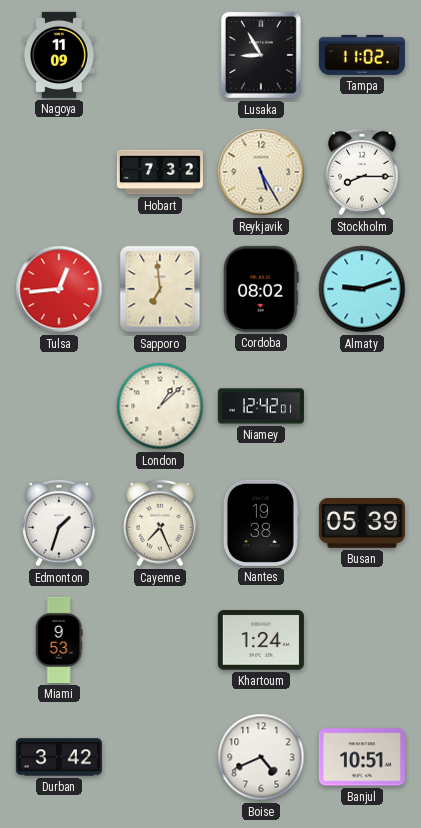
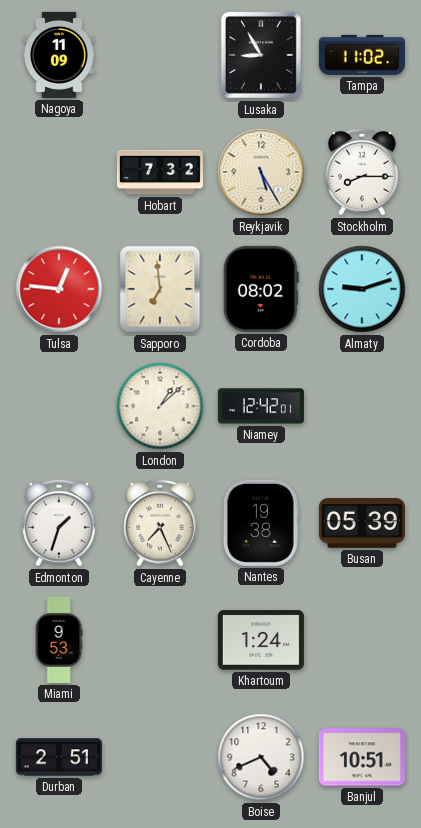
Tulsa: 12:44 -> 12:46 (59, 289)
Durban: 3:42 -> 2:51 (59, 757)
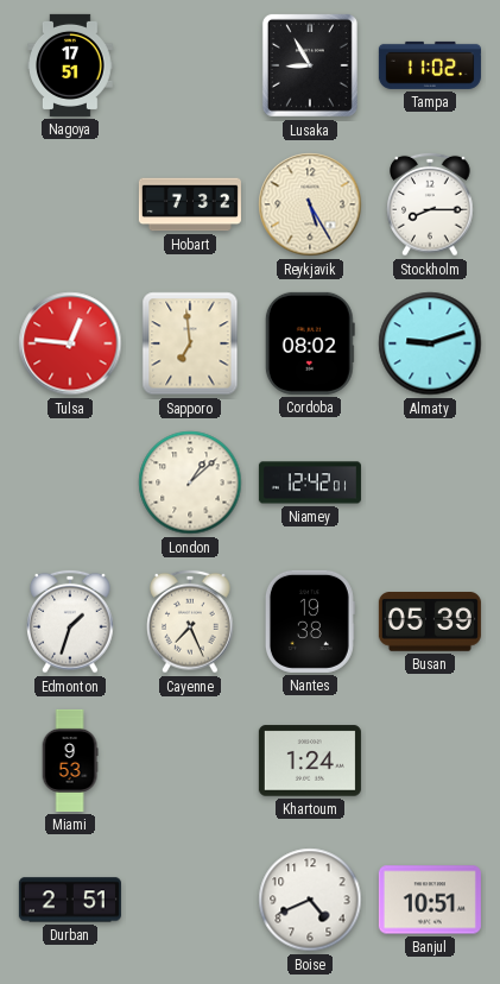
Nagoya: 11:09 -> 17:51 (71, 65)
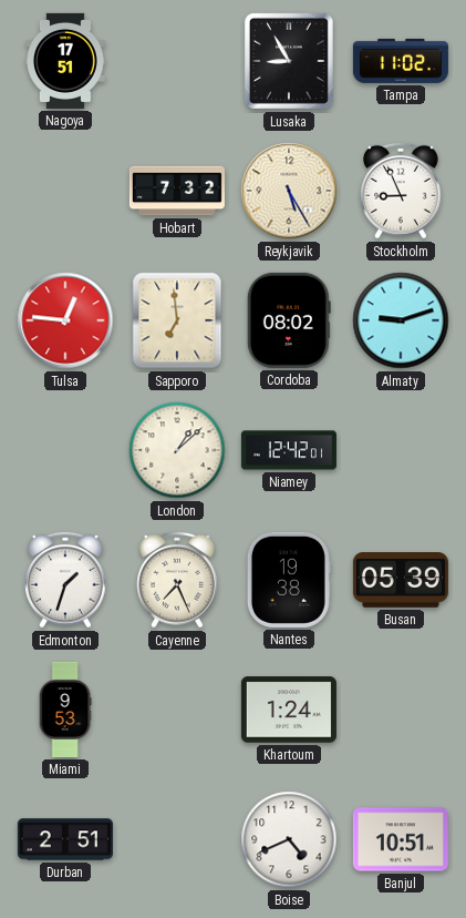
Stockholm: 8:15 -> 8:56 (401, 191)
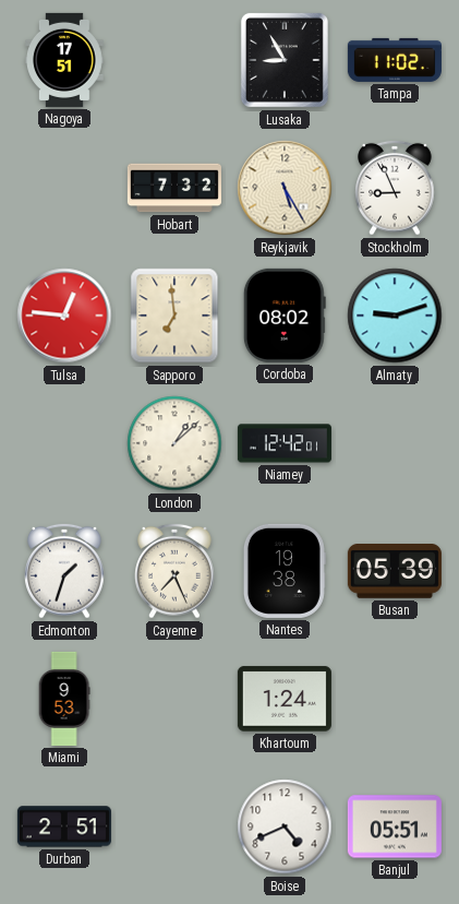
Banjul: 10:51 -> 05:51 (395, 826)
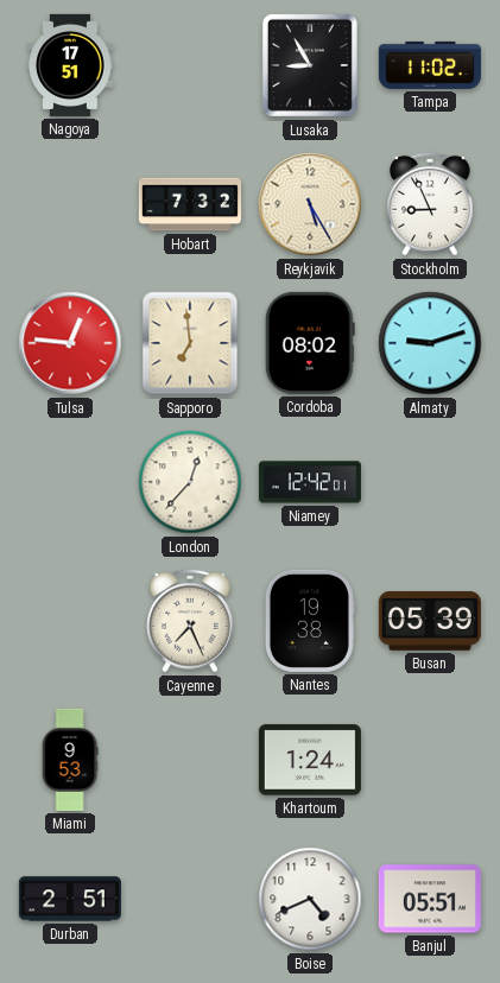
London: 1:08 -> 12:37 (190, 482)
Edmonton: 1:33 -> none (64, 571)
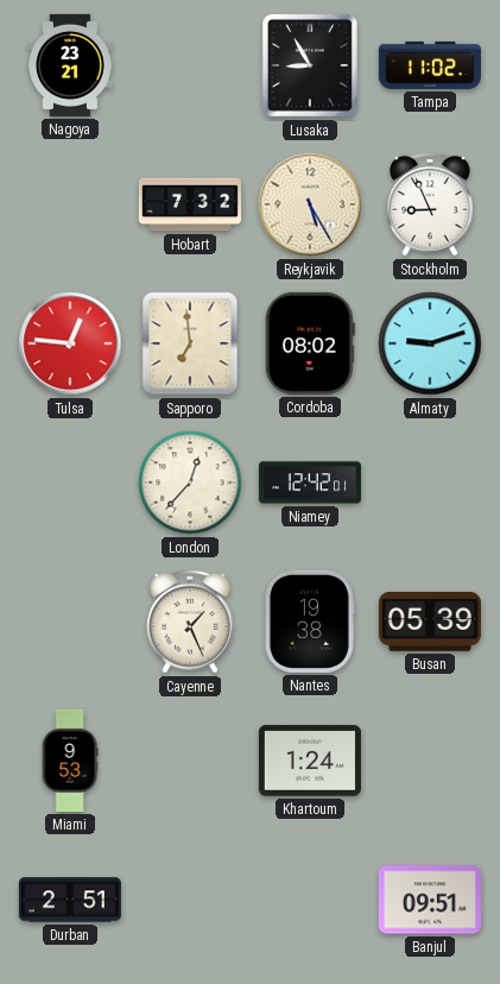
Nagoya: 17:51 -> 23:21 (71, 65)
Cayenne: 7:26 -> 1:26 (190, 622)
Boise: 4:41 -> none (310, 899)
Banjul: 05:51 -> 09:51 (430, 900)
